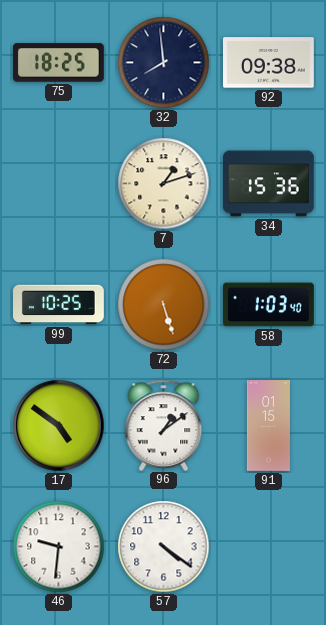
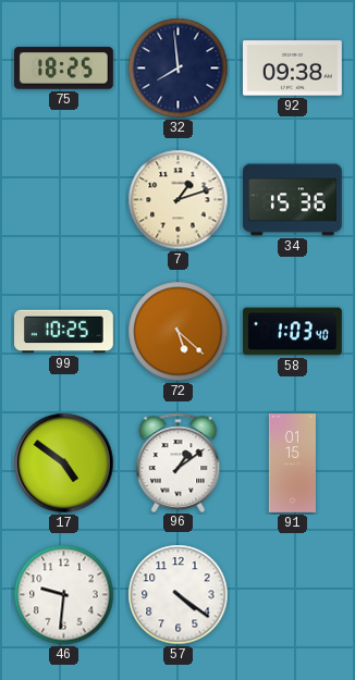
72: 5:27 -> 5:22 (179, 332)
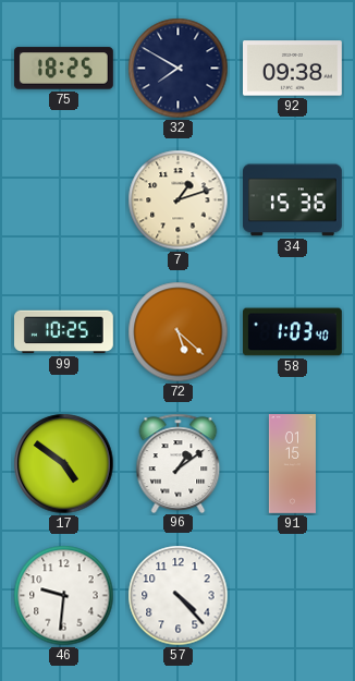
32: 7:59 -> 7:50 (179, 69)
57: 4:21 -> 4:23 (179, 596)
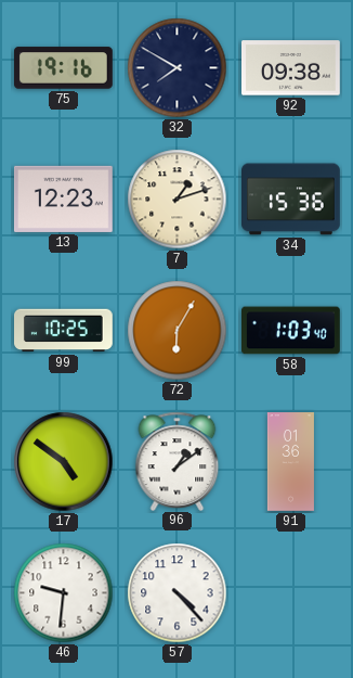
75: 18:25 -> 19:16 (64, 68)
13: none -> 12:23 (63, 199)
72: 5:22 -> 6:05 (178, 331)
91: 01:15 -> 01:36 (290, 462)
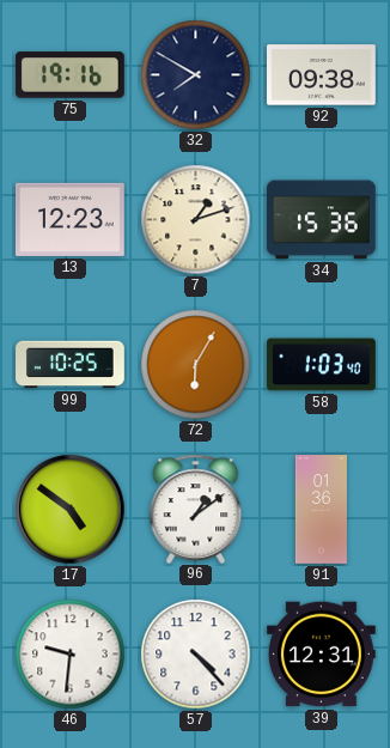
39: none -> 12:31 (322, 655)
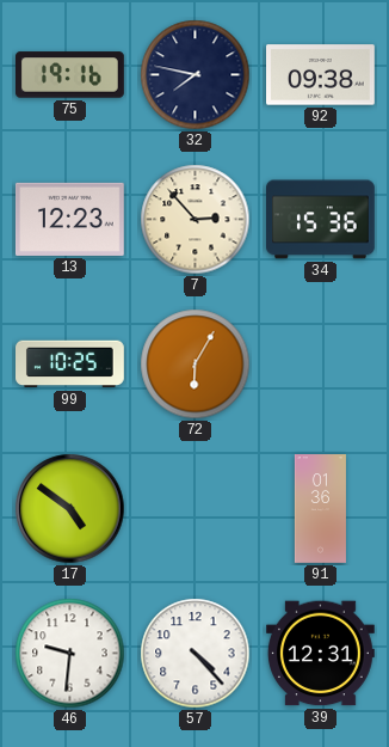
32: 7:50 -> 7:47 (196, 75)
7: 1:12 -> 2:53 (196, 220)
58: 1:03 -> none (322, 365)
96: 1:09 -> none (196, 509)
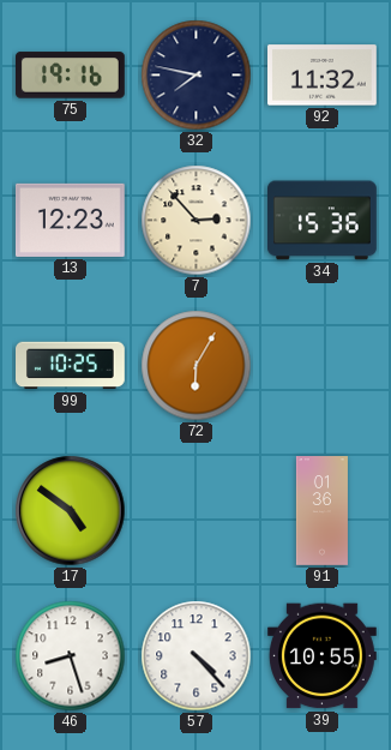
92: 09:38 -> 11:32 (323, 76)
46: 9:31 -> 8:27 (71, 656)
39: 12:31 -> 10:55 (323, 656)
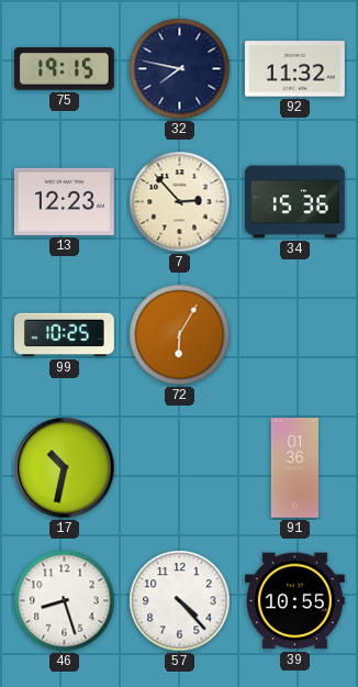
75: 19:16 -> 19:15 (65, 69)
17: 4:51 -> 10:32 (65, 468)
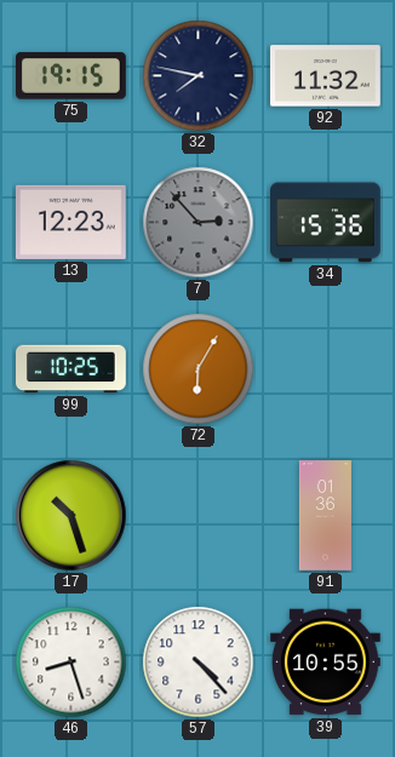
7 dial: cream -> grey (199, 223)
17: 10:32 -> 10:27 (71, 516)
